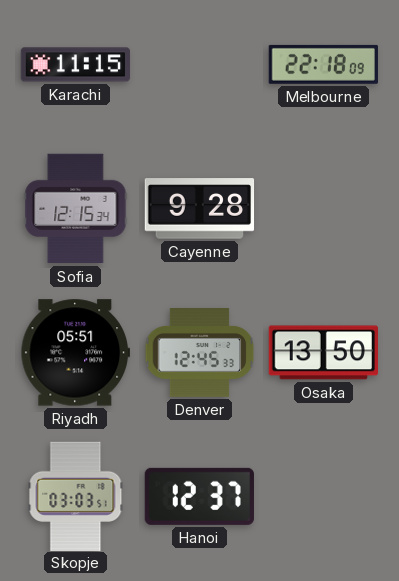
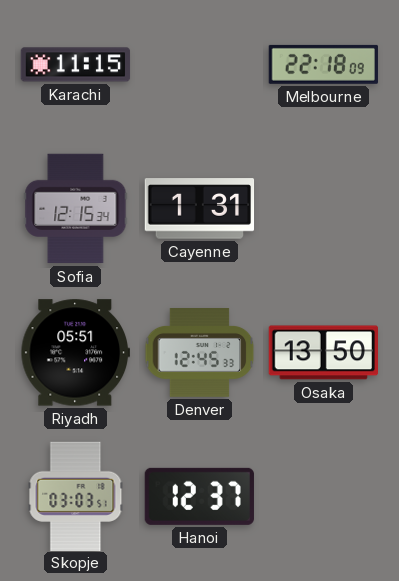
Cayenne: 9:28 -> 1:31 (200, 209)
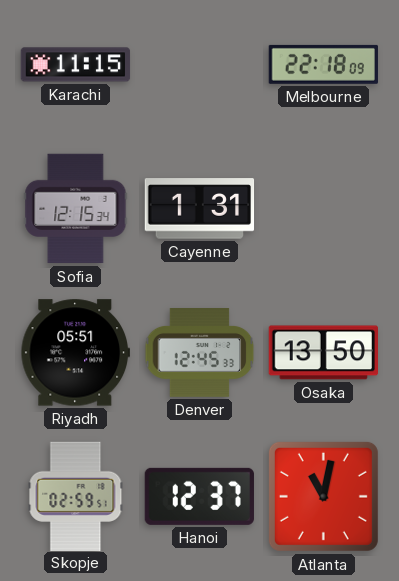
Skopje: 03:03 -> 02:59 (76, 496)
Atlanta: none -> 11:02 (323, 496)
